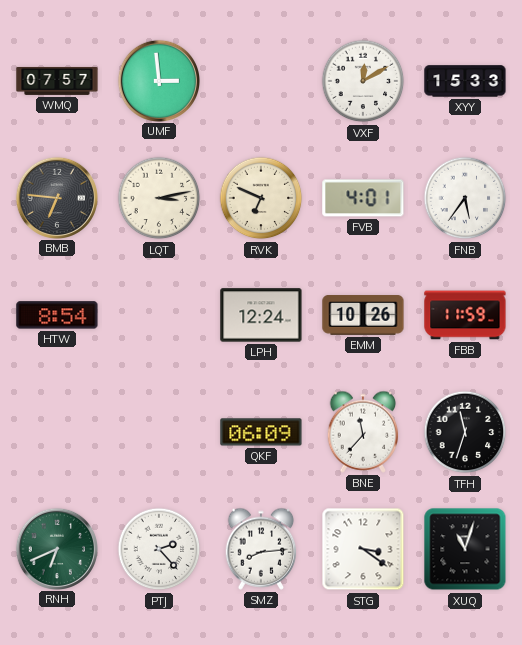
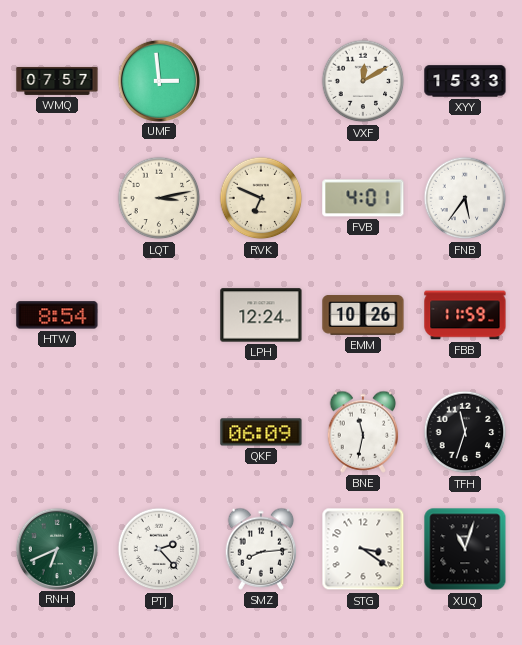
BMB: 6:46 -> none (56, 197)
BNE: 11:37 -> 11:32 (363, 432)
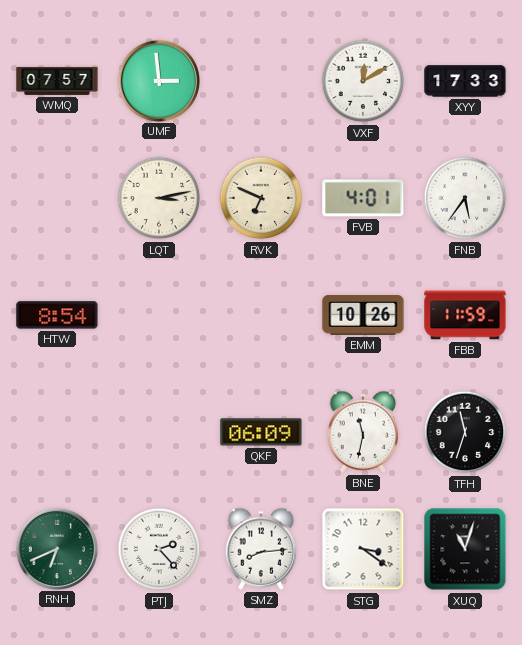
XYY: 15:33 -> 17:33 (465, 81)
LPH: 12:24 -> none (261, 315)
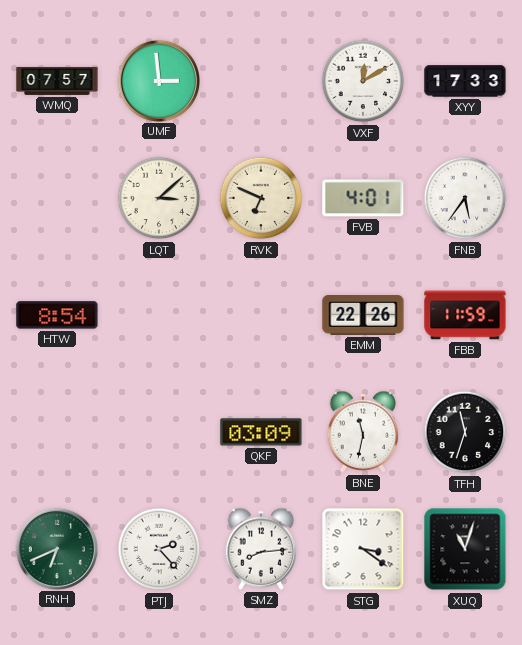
LQT: 3:13 -> 3:08 (159, 198)
EMM: 10:26 -> 22:26 (363, 316)
QKF: 06:09 -> 03:09 (261, 432)
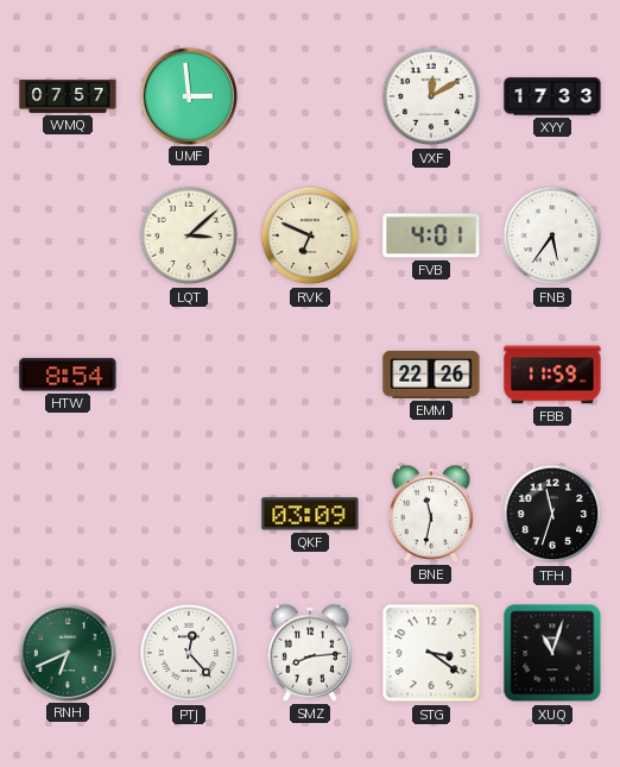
PTJ: 2:23 -> 12:23 (189, 653)
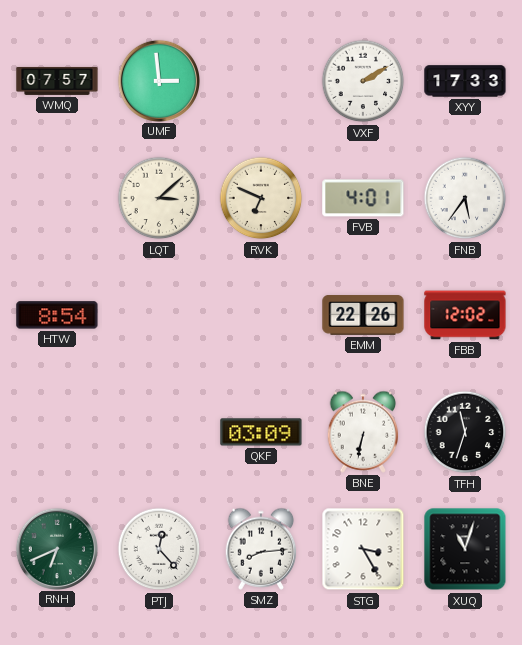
VXF: 12:10 -> 2:10 (363, 81)
FBB: 11:59 -> 12:02 (465, 315)
BNE: 11:32 -> 6:32 (363, 432)
STG: 3:21 -> 3:25 (363, 549)
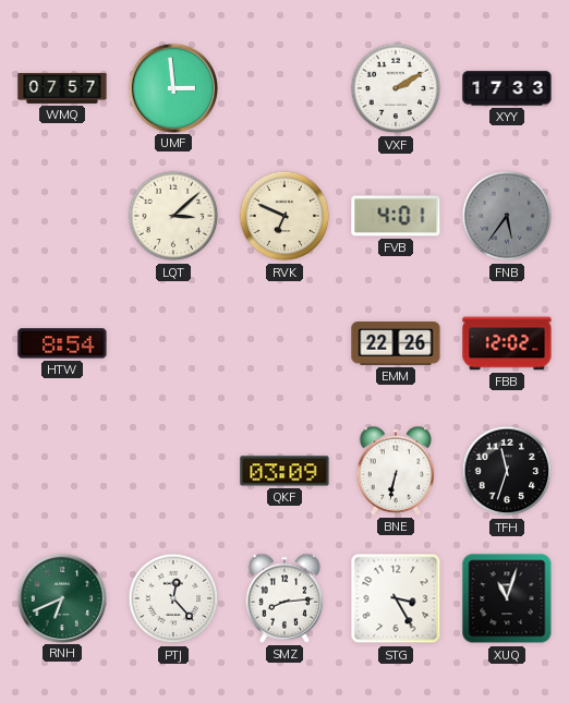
FNB dial: white -> grey (507, 216)
